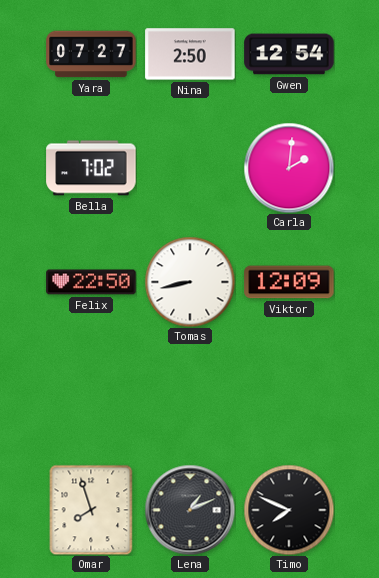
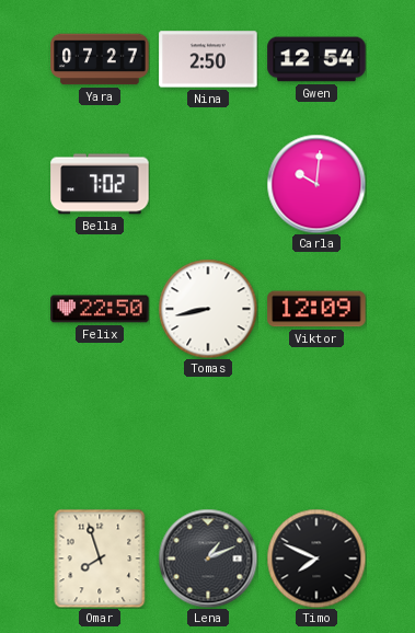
Carla: 2:01 -> 10:01 (316, 184)
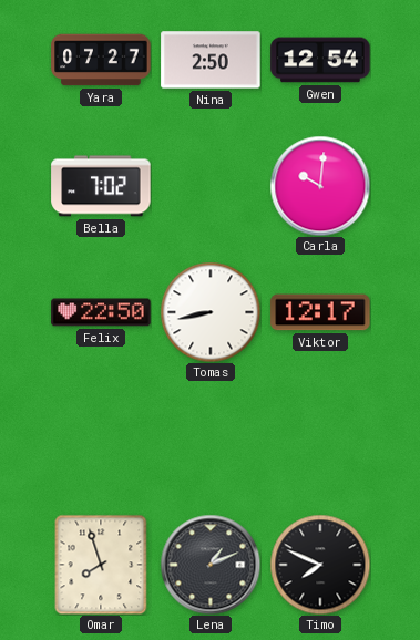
Viktor: 12:09 -> 12:17 (320, 312)
